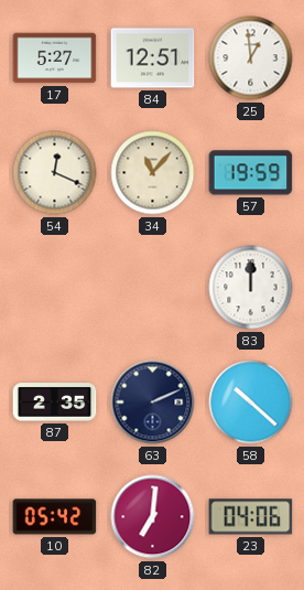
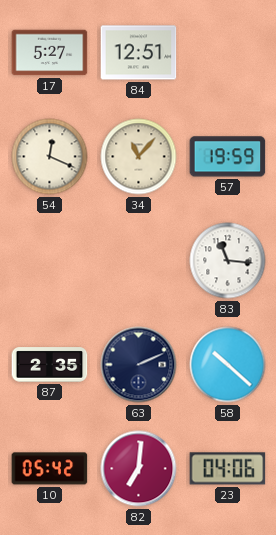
25: 12:59 -> none (251, 58)
83: 12:00 -> 11:16 (228, 261)
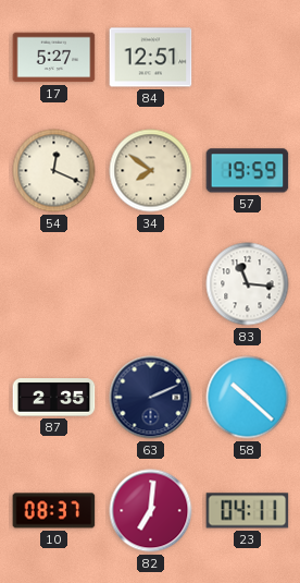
34: 11:07 -> 7:51 (151, 171)
10: 05:42 -> 08:37 (54, 511)
23: 04:06 -> 04:11 (248, 511)
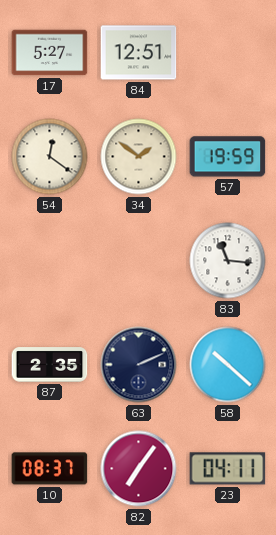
54: 12:19 -> 12:21 (50, 157)
34: 7:51 -> 1:51 (139, 157)
82: 7:01 -> 7:06 (139, 469)
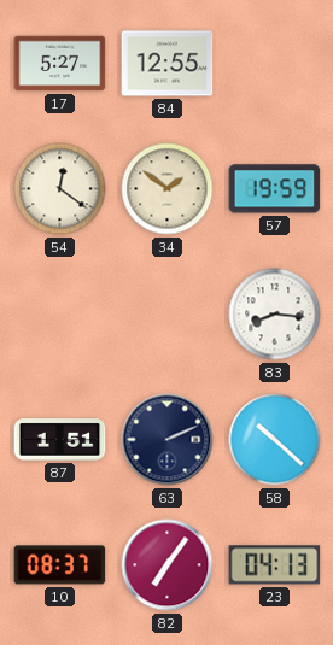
84: 12:51 -> 12:55 (168, 64)
83: 11:16 -> 8:16 (275, 315)
87: 2:35 -> 1:51 (60, 440)
23: 04:11 -> 04:13 (275, 565)
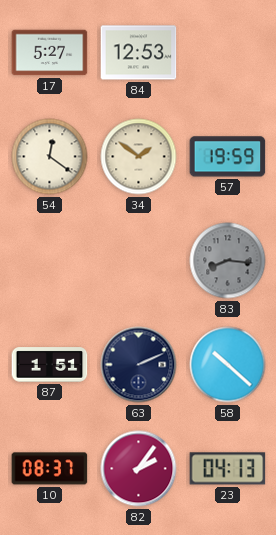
84: 12:55 -> 12:53 (139, 53)
83 dial: white -> grey (228, 261)
82: 7:06 -> 2:06 (139, 469)
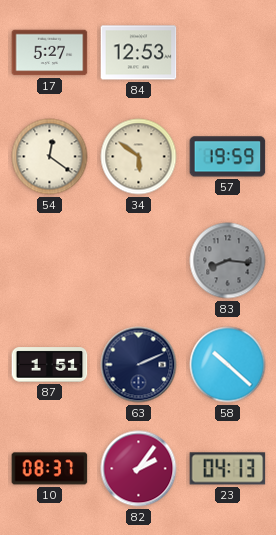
34: 1:51 -> 5:51 (139, 157)
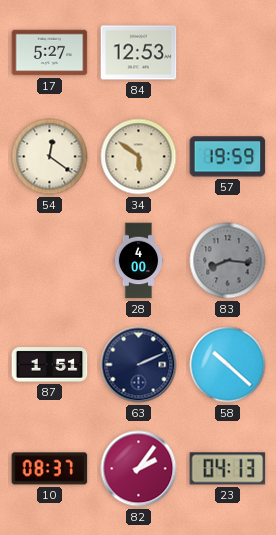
28: none -> 4:00 (139, 261)
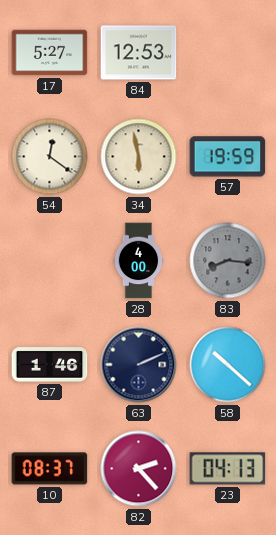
34: 5:51 -> 5:58 (139, 157)
87: 1:51 -> 1:46 (50, 365)
82: 2:06 -> 2:23 (139, 469)
